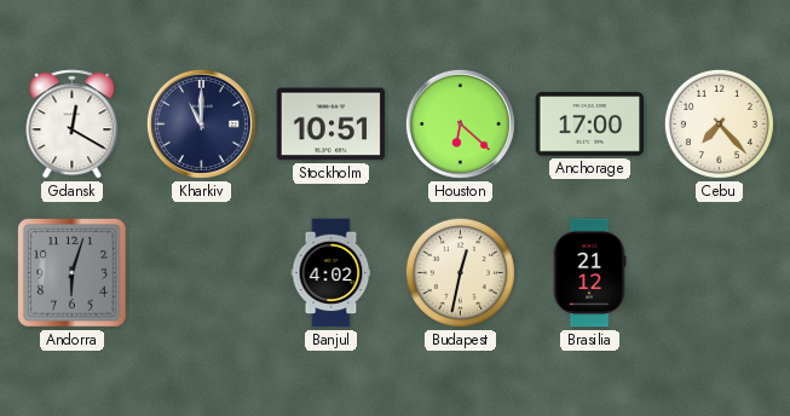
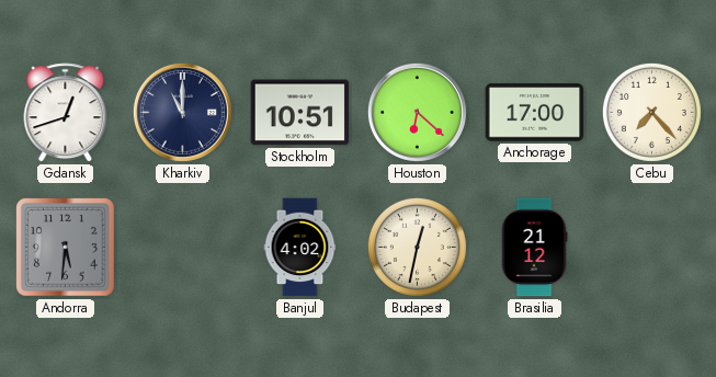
Gdansk: 12:20 -> 12:42 (66, 113)
Andorra: 6:03 -> 5:31 (66, 248)
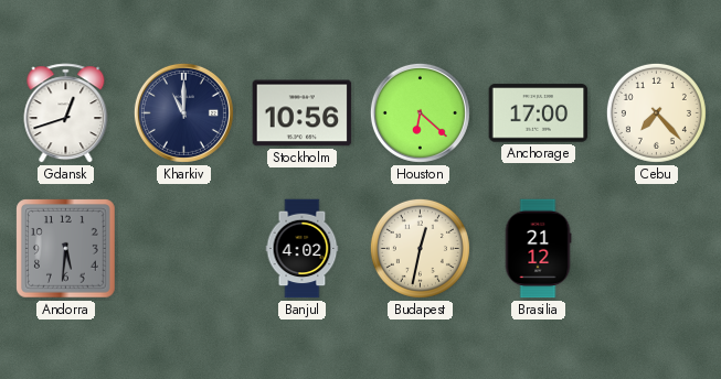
Stockholm: 10:51 -> 10:56 (303, 113)
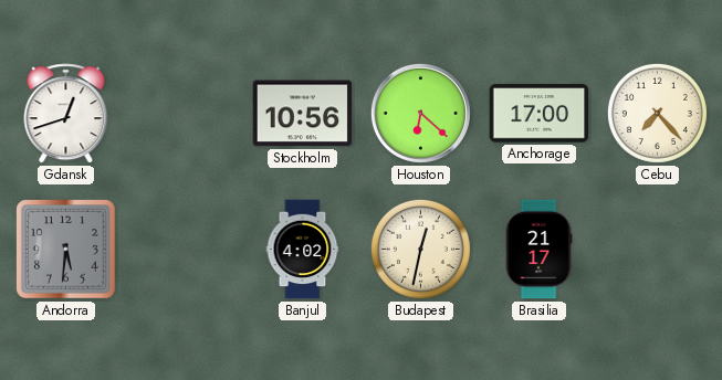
Kharkiv: 11:00 -> none (183, 112)
Brasilia: 21:12 -> 21:17 (538, 250)
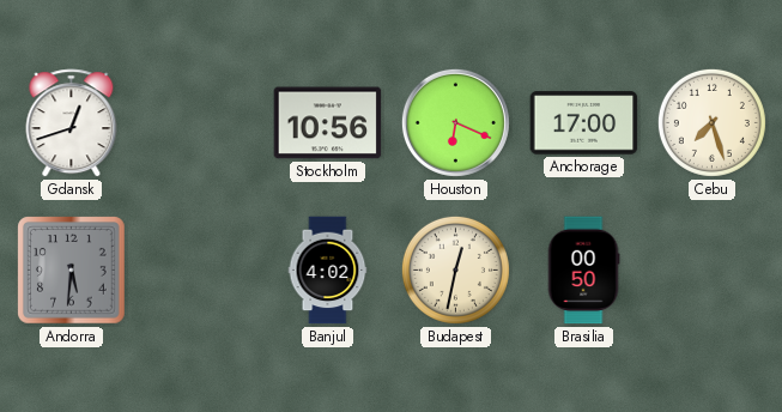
Houston: 6:22 -> 6:19 (455, 122)
Cebu: 7:23 -> 7:27 (711, 122)
Brasilia: 21:17 -> 00:50 (583, 271)
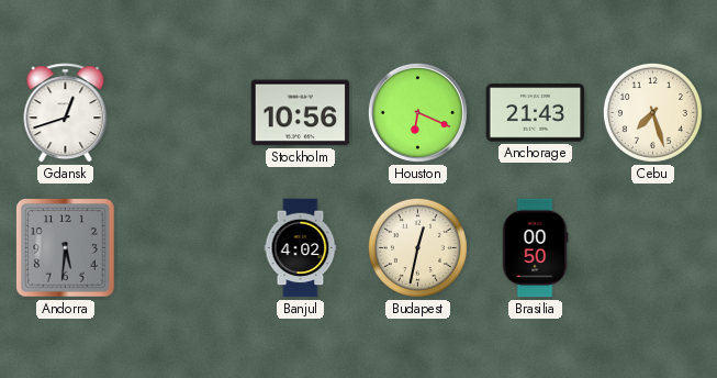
Anchorage: 17:00 -> 21:43 (536, 113)
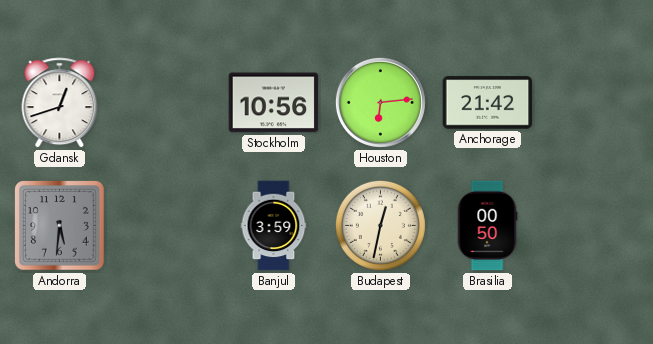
Houston: 6:19 -> 6:14 (380, 102)
Anchorage: 21:43 -> 21:42 (488, 103)
Cebu: 7:27 -> none (652, 112)
Banjul: 4:02 -> 3:59 (274, 226)
